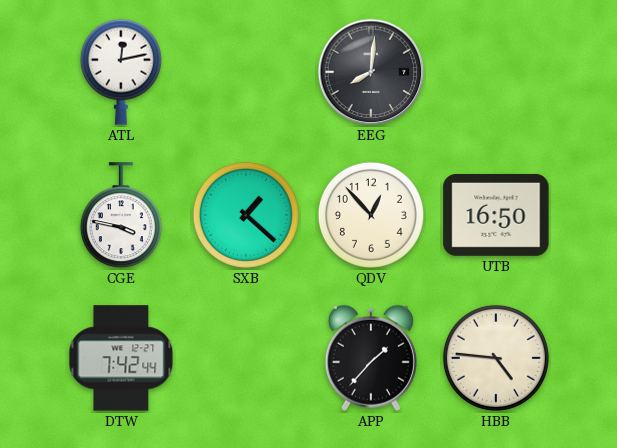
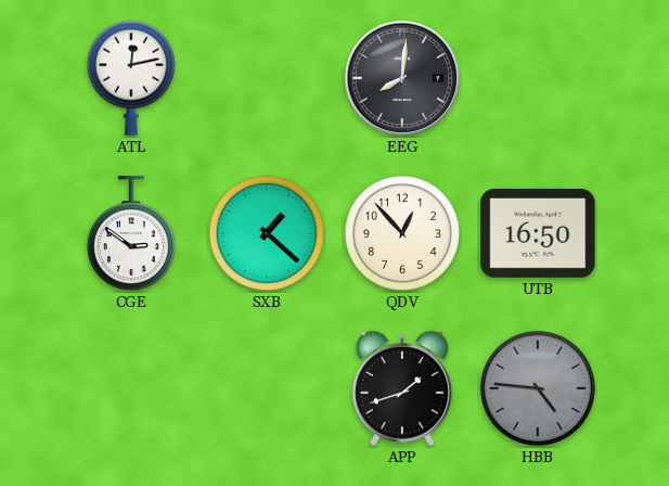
CGE: 3:47 -> 2:51 (131, 234)
DTW: 7:42 -> none (121, 358)
APP: 1:37 -> 1:42 (402, 388)
HBB dial: cream -> grey (538, 388)
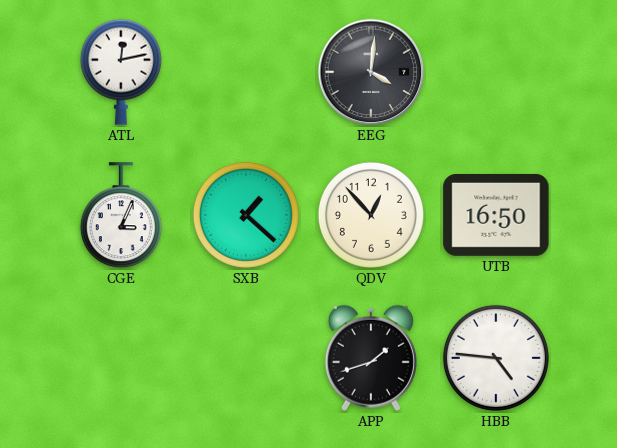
EEG: 8:01 -> 4:01 (371, 72)
CGE: 2:51 -> 3:04 (121, 216)
HBB dial: grey -> white (496, 358)
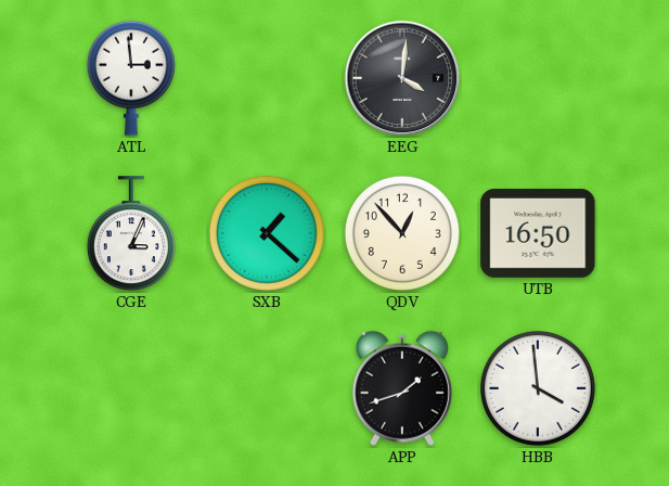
ATL: 12:13 -> 2:59 (131, 78)
HBB: 4:46 -> 3:59 (538, 388)
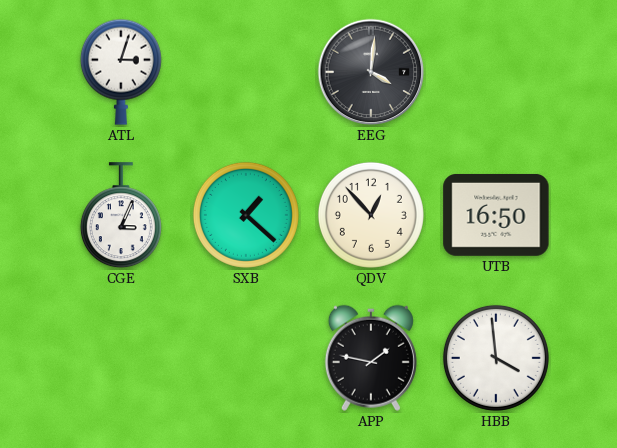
ATL: 2:59 -> 3:03 (121, 72)
APP: 1:42 -> 1:47 (371, 358)
